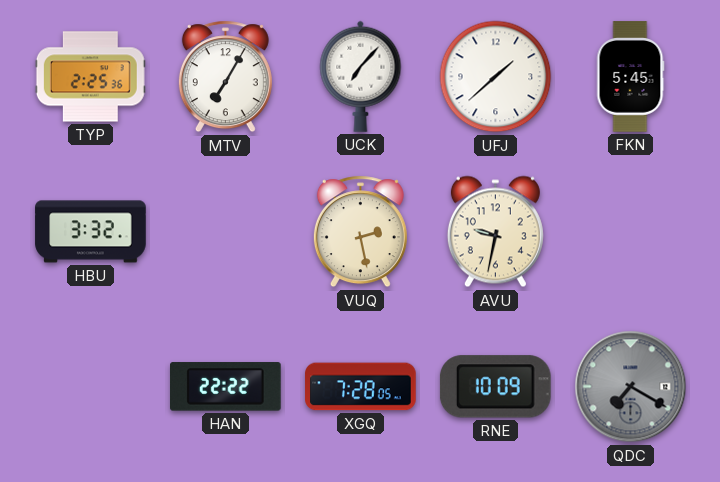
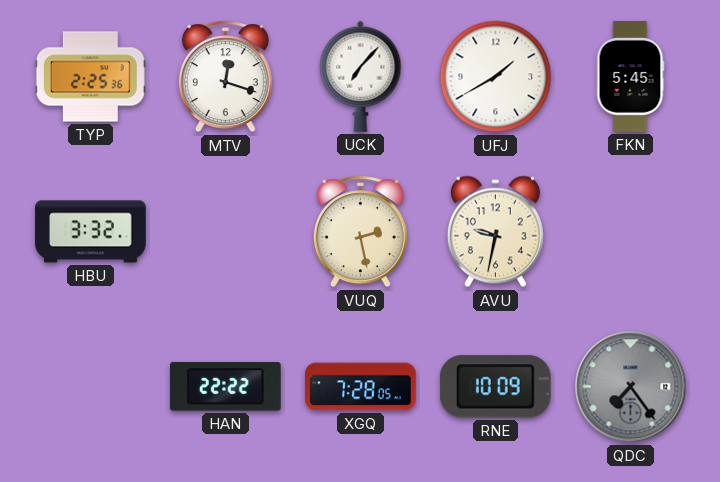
MTV: 7:05 -> 12:18 (225, 77)
UFJ: 1:38 -> 1:40 (496, 77)
QDC: 7:20 -> 7:24 (631, 387)
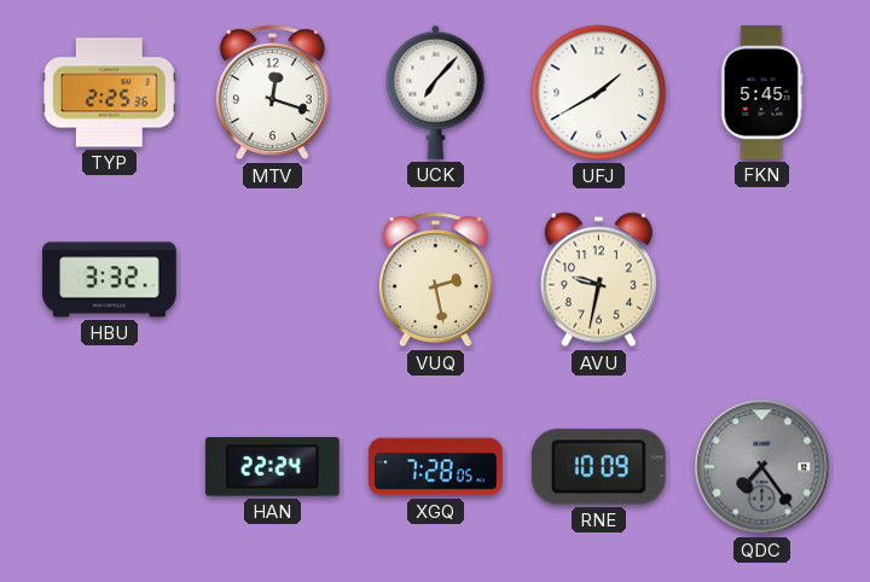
HAN: 22:22 -> 22:24 (273, 467)
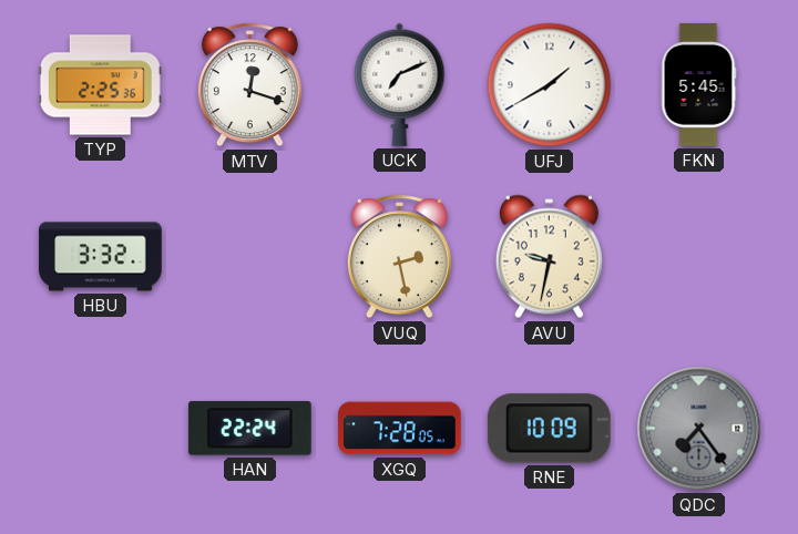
UCK: 7:07 -> 7:11 (400, 84)
